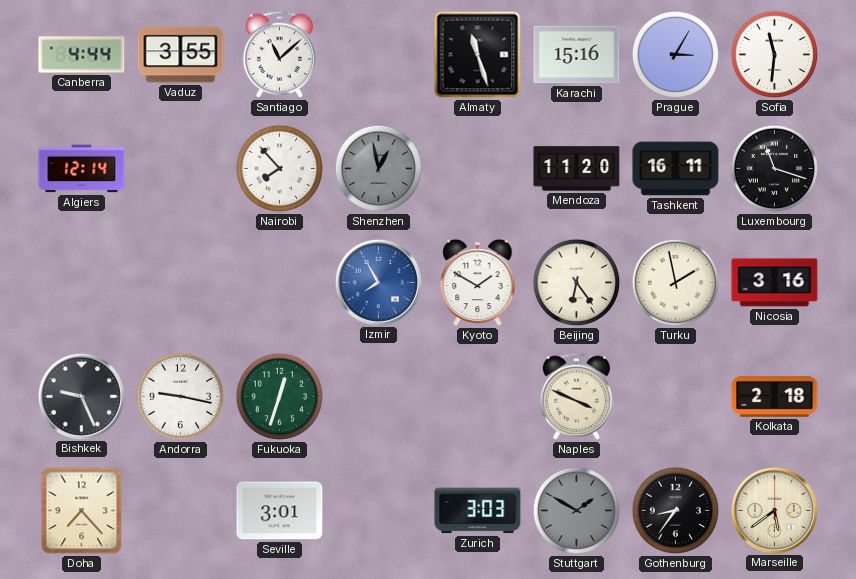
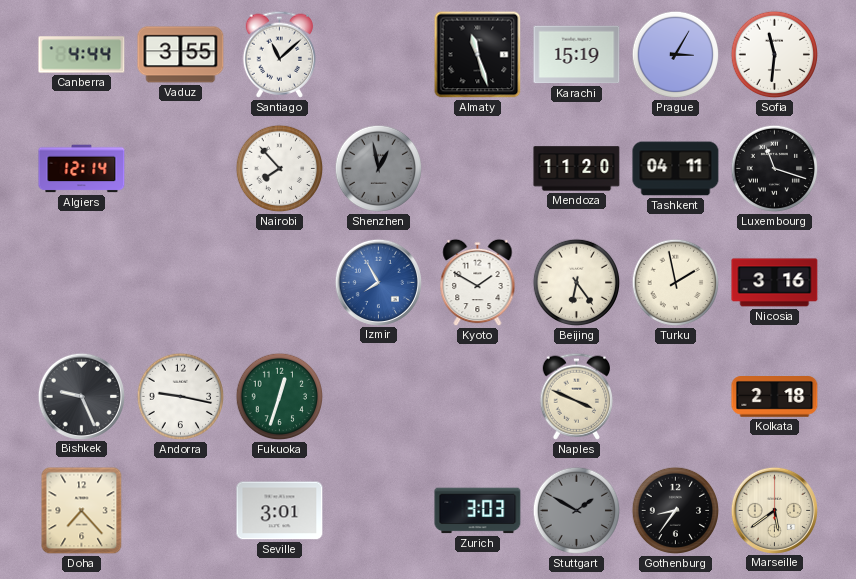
Karachi: 15:16 -> 15:19 (577, 55)
Tashkent: 16:11 -> 04:11 (676, 169)
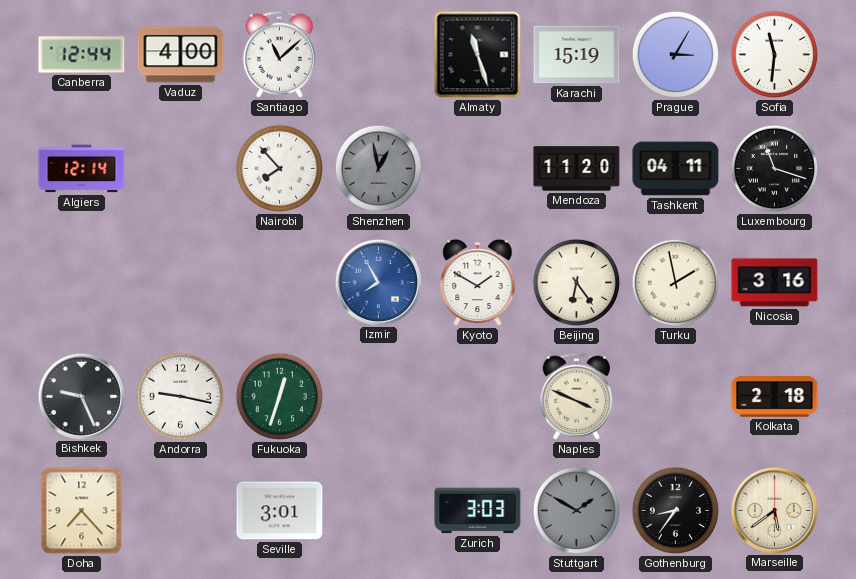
Canberra: 4:44 -> 12:44 (82, 55)
Vaduz: 3:55 -> 4:00 (181, 55)
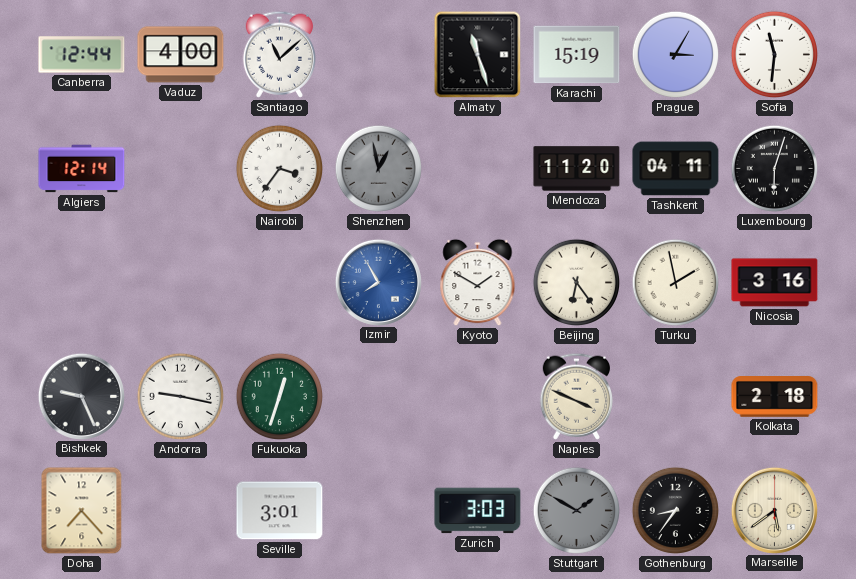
Nairobi: 7:53 -> 3:36 (280, 169)
Luxembourg: 11:18 -> 6:03 (775, 169)
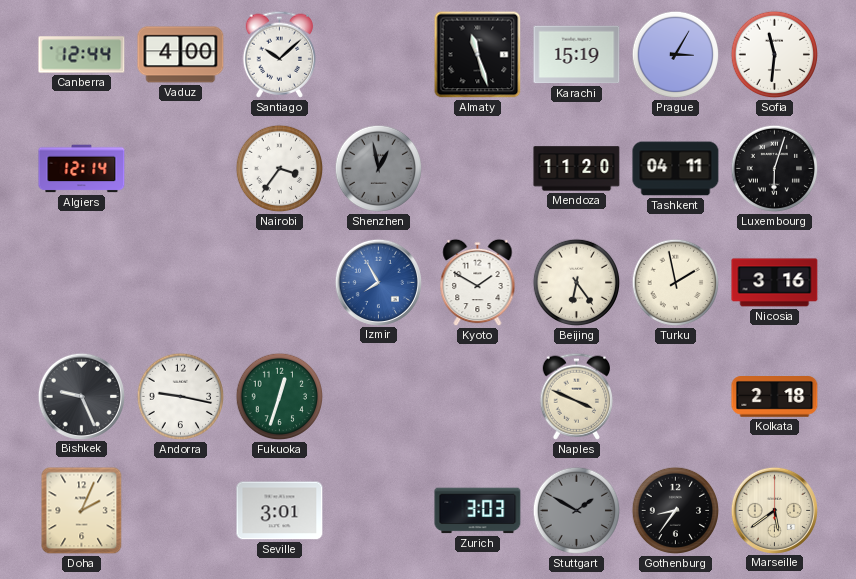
Santiago: 11:08 -> 10:08 (280, 54)
Doha: 7:23 -> 2:04 (82, 511)
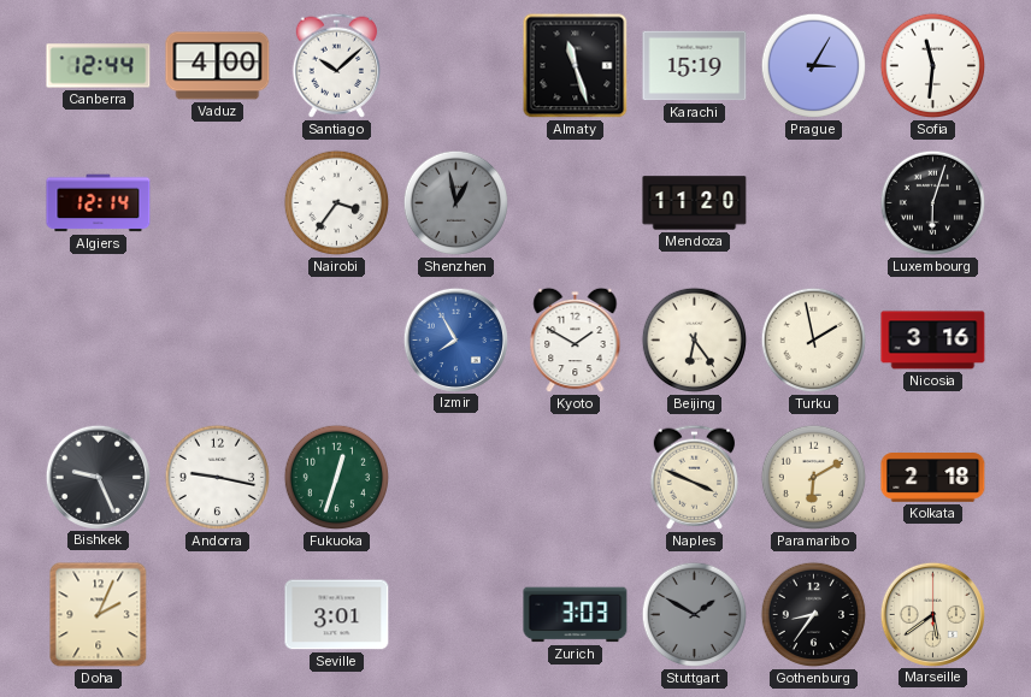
Tashkent: 04:11 -> none (676, 169)
Paramaribo: none -> 6:10 (814, 478)
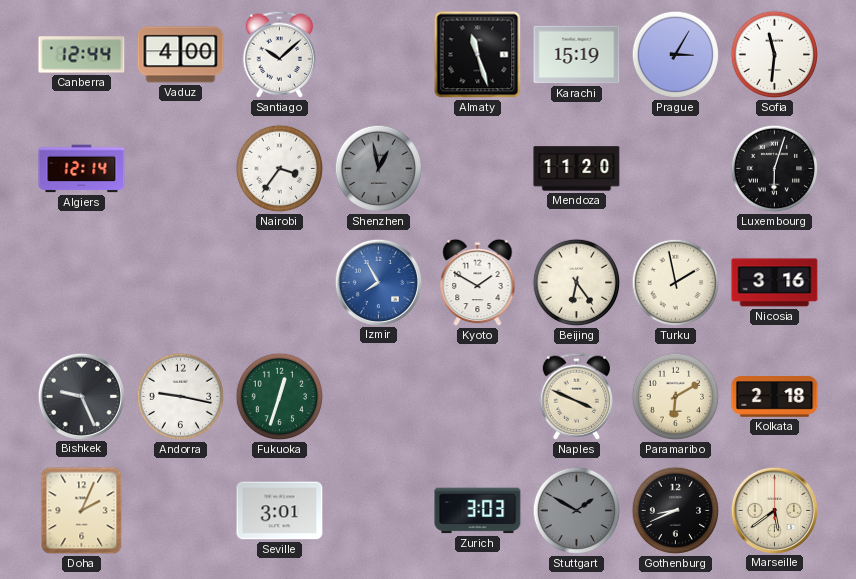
Gothenburg: 8:36 -> 8:41 (676, 511)
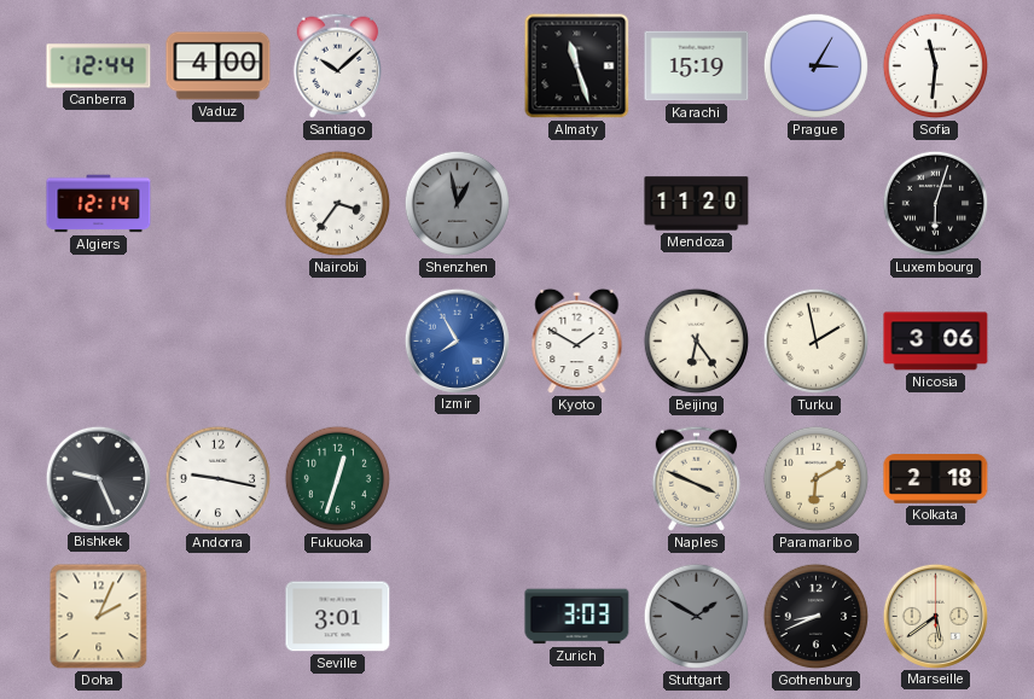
Nicosia: 3:16 -> 3:06 (936, 342)
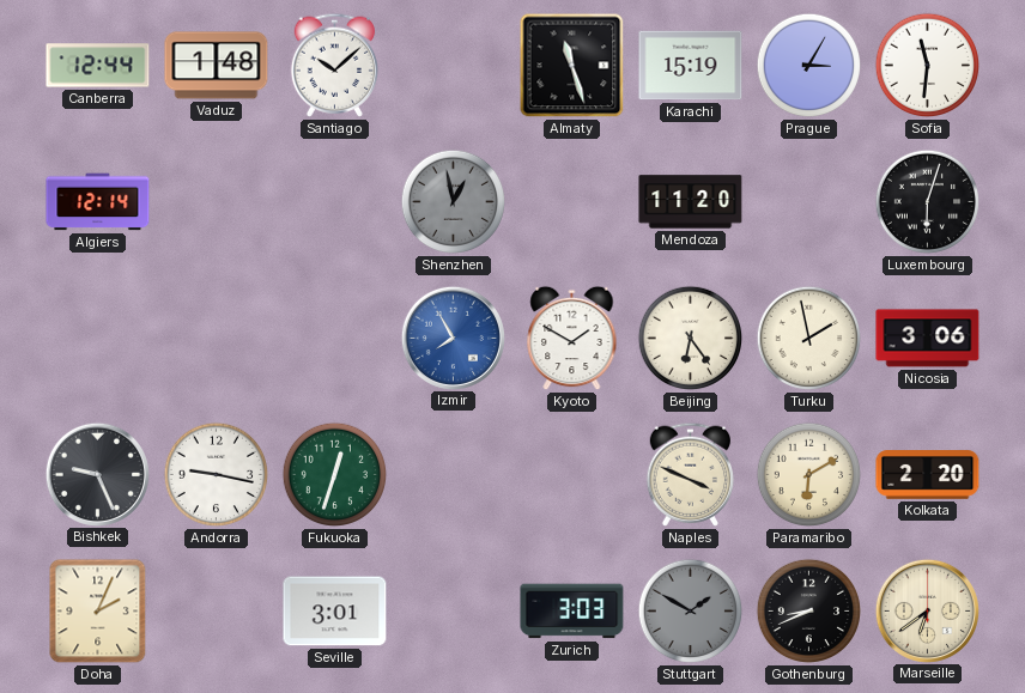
Vaduz: 4:00 -> 1:48 (217, 66)
Nairobi: 3:36 -> none (338, 204)
Kolkata: 2:18 -> 2:20 (928, 475)
Marseille: 5:39 -> 6:39 (927, 610)
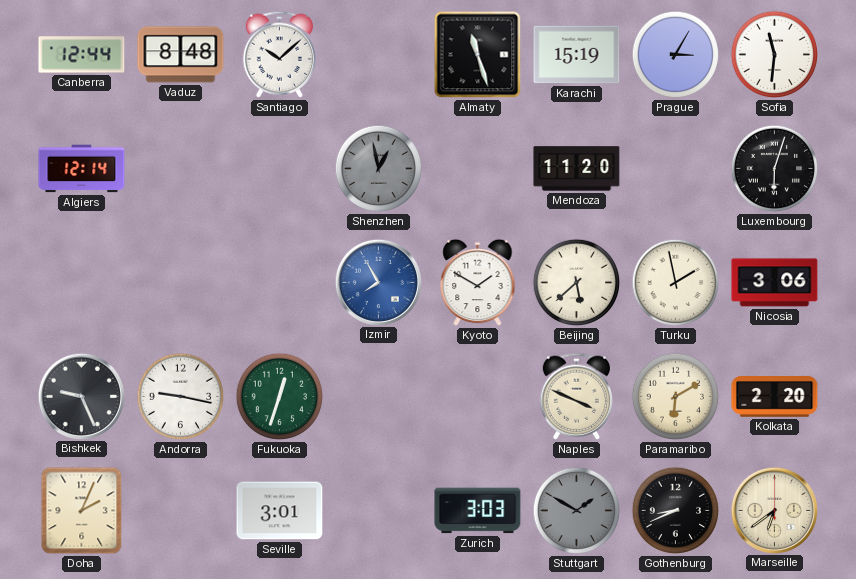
Vaduz: 1:48 -> 8:48 (181, 55)
Beijing: 6:24 -> 5:38 (577, 283)
